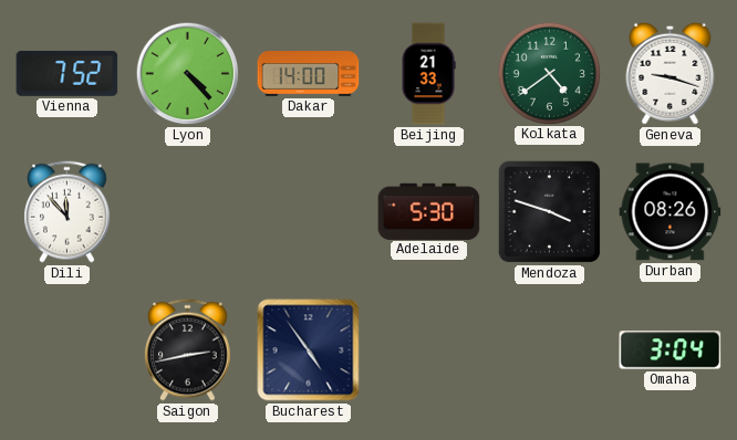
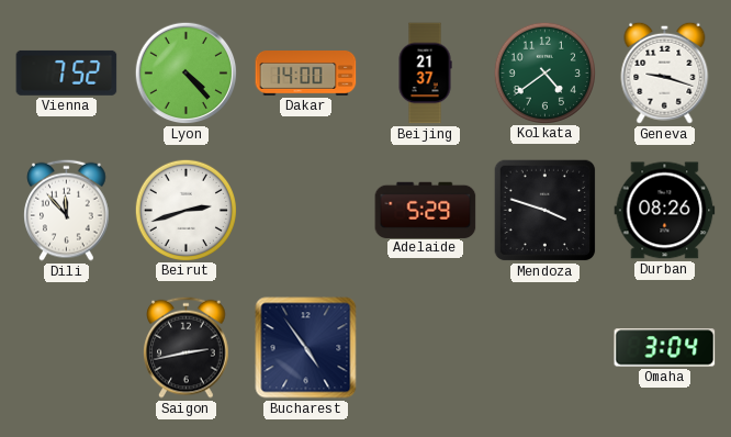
Beijing: 21:33 -> 21:37 (425, 74)
Beirut: none -> 2:42 (185, 210)
Adelaide: 5:30 -> 5:29 (426, 210)
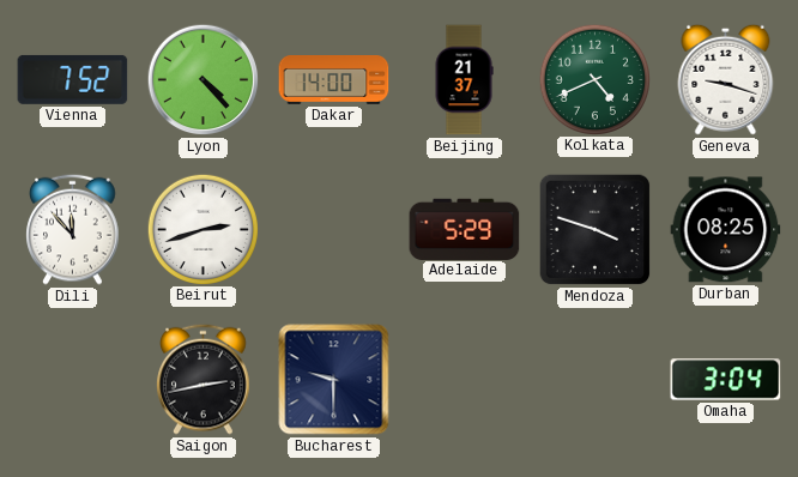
Kolkata: 4:39 -> 4:41 (594, 79)
Durban: 08:26 -> 08:25 (726, 230)
Bucharest: 4:54 -> 9:30 (334, 380)
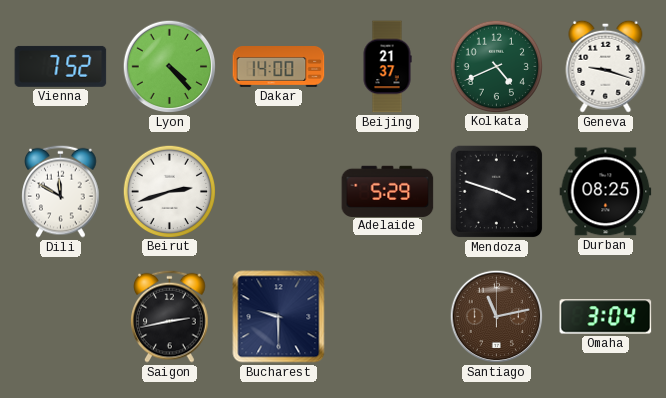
Dili: 11:53 -> 11:50 (61, 191)
Santiago: none -> 11:13 (497, 317)
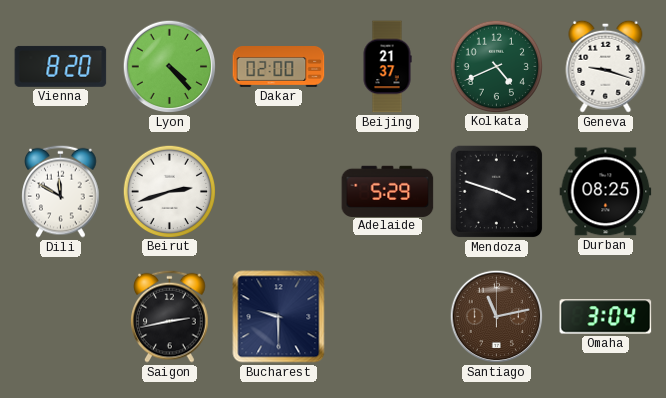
Vienna: 7:52 -> 8:20 (61, 66)
Dakar: 14:00 -> 02:00 (279, 67)
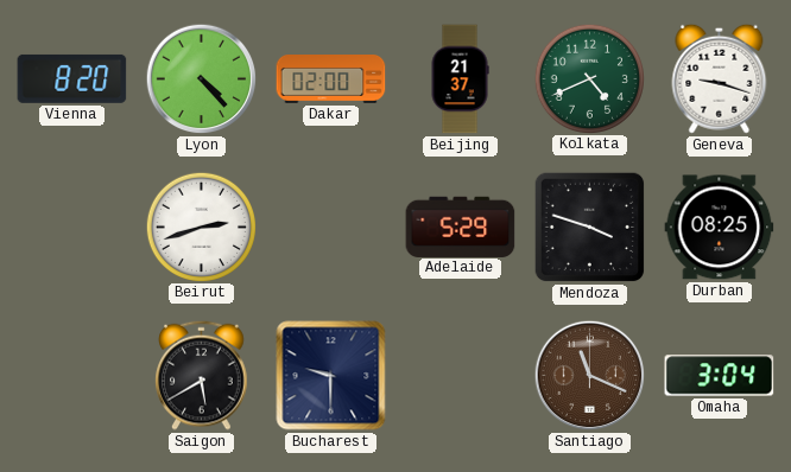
Dili: 11:50 -> none (61, 191)
Saigon: 2:43 -> 5:40 (202, 375)
Santiago: 11:13 -> 11:19 (590, 376)
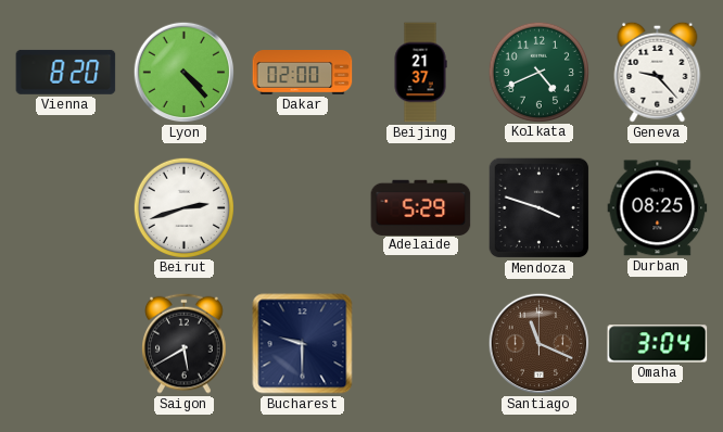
Geneva: 9:18 -> 9:23 (658, 72)
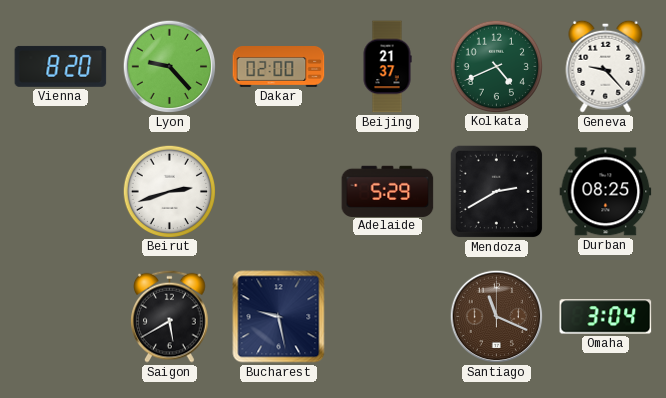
Lyon: 4:23 -> 9:23 (170, 67)
Mendoza: 3:48 -> 2:40 (497, 192)
Bucharest: 9:30 -> 9:28 (279, 317)
